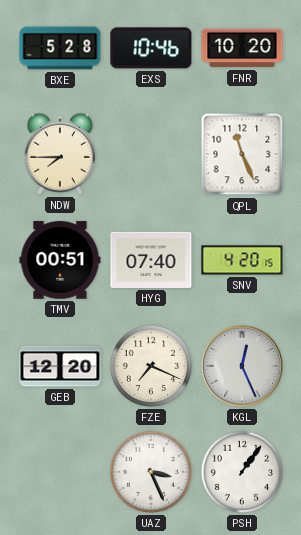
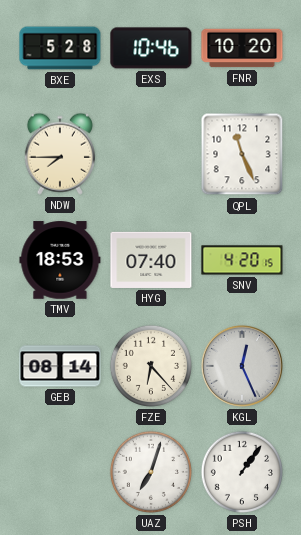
TMV: 00:51 -> 18:53 (60, 260)
GEB: 12:20 -> 08:14 (60, 366)
FZE: 7:19 -> 6:23 (151, 366)
UAZ: 3:26 -> 7:03 (151, 472)
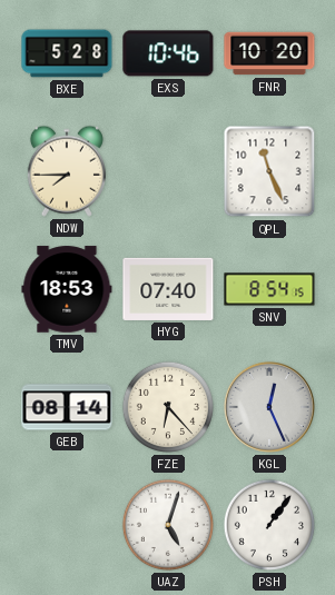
SNV: 4:20 -> 8:54 (269, 289)
UAZ: 7:03 -> 5:03 (168, 525)
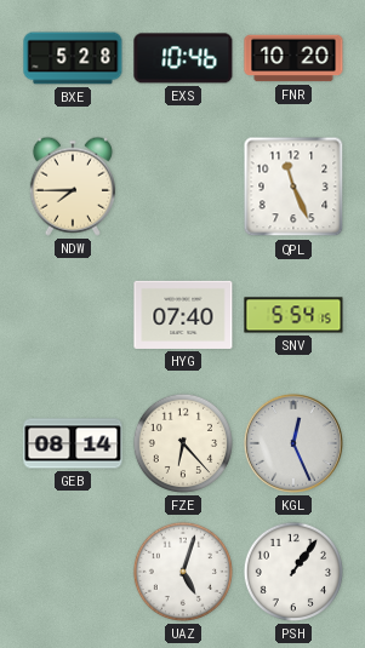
TMV: 18:53 -> none (67, 289)
SNV: 8:54 -> 5:54 (293, 315)
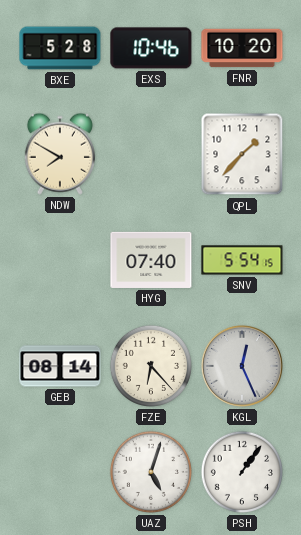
NDW: 7:45 -> 7:50 (60, 154)
QPL: 11:26 -> 1:37 (242, 154)
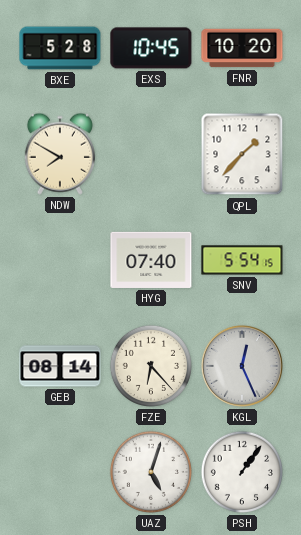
EXS: 10:46 -> 10:45 (151, 48)
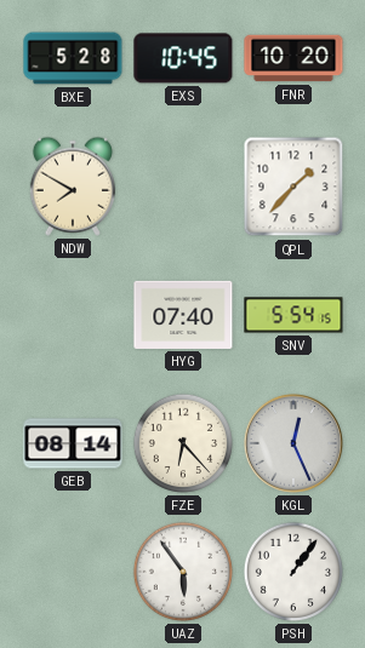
UAZ: 5:03 -> 5:54 (183, 572)
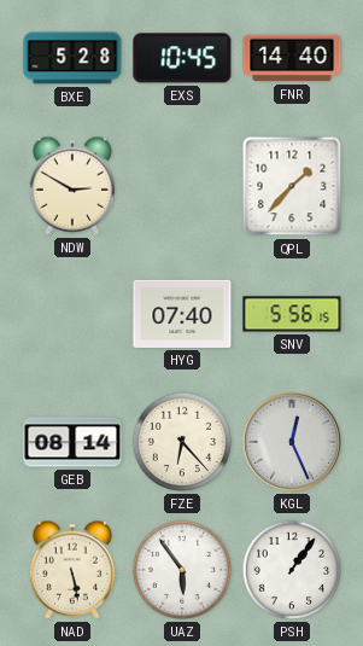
FNR: 10:20 -> 14:40 (292, 58)
NDW: 7:50 -> 2:50 (72, 186)
SNV: 5:54 -> 5:56 (292, 314)
NAD: none -> 5:28 (72, 570)
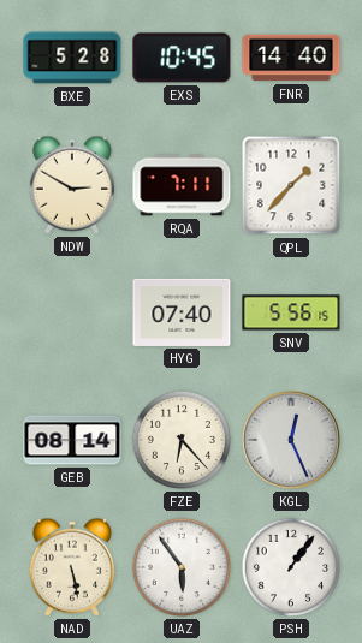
RQA: none -> 7:11 (182, 185)
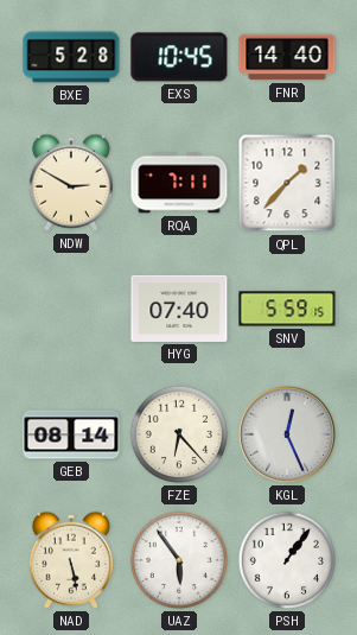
SNV: 5:56 -> 5:59 (287, 309)
